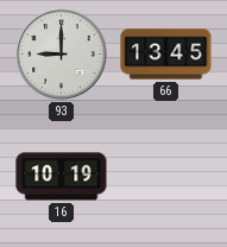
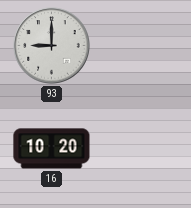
66: 13:45 -> none (166, 55)
16: 10:19 -> 10:20 (52, 149)
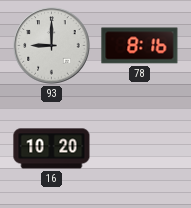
78: none -> 8:16 (140, 46)
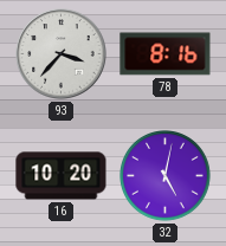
93: 9:00 -> 3:37 (62, 54)
32: none -> 5:02 (166, 176)
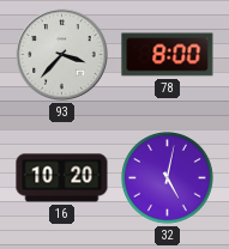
78: 8:16 -> 8:00 (168, 55)
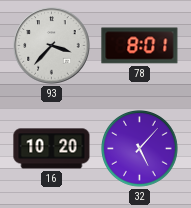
78: 8:00 -> 8:01 (140, 46)
32: 5:02 -> 5:07 (140, 149)
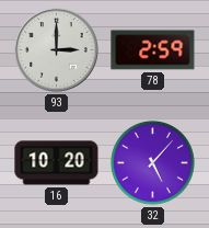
93: 3:37 -> 3:00 (57, 50)
78: 8:01 -> 2:59 (153, 50)
